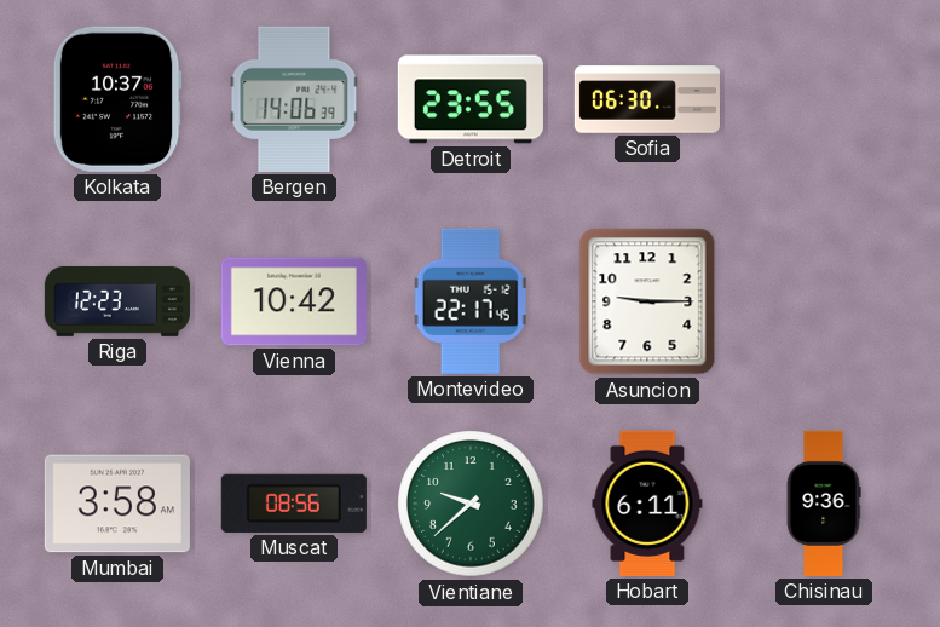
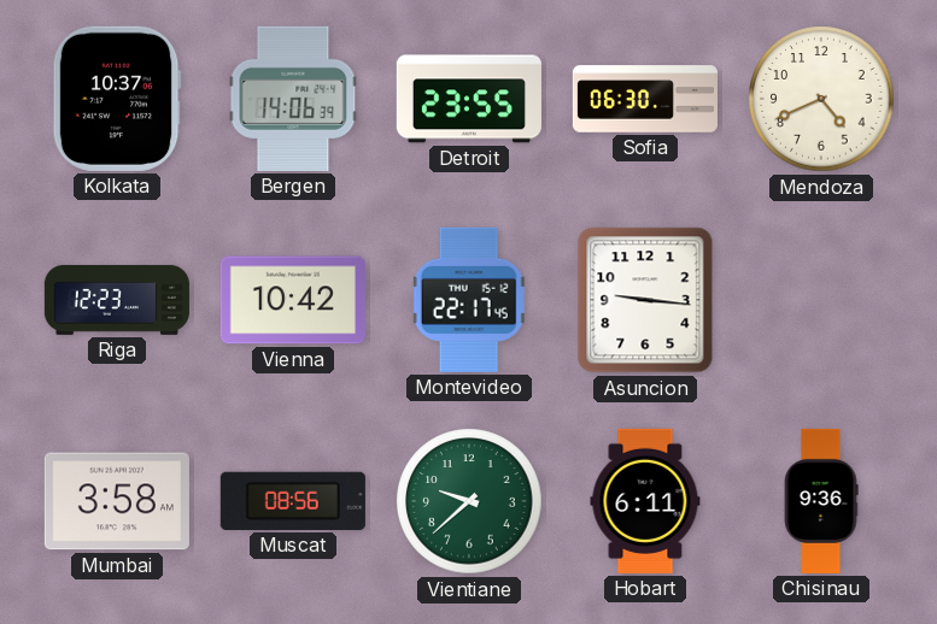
Mendoza: none -> 4:41 (821, 99)
Asuncion: 9:15 -> 9:16 (645, 300)
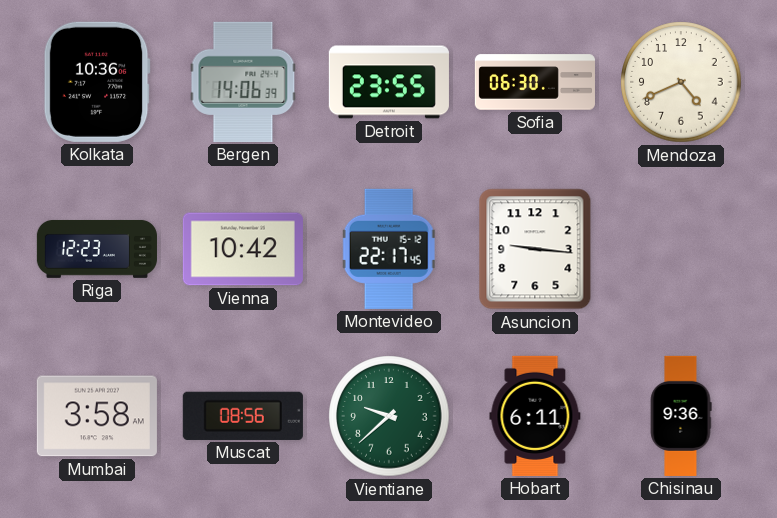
Kolkata: 10:37 -> 10:36 (97, 82)
